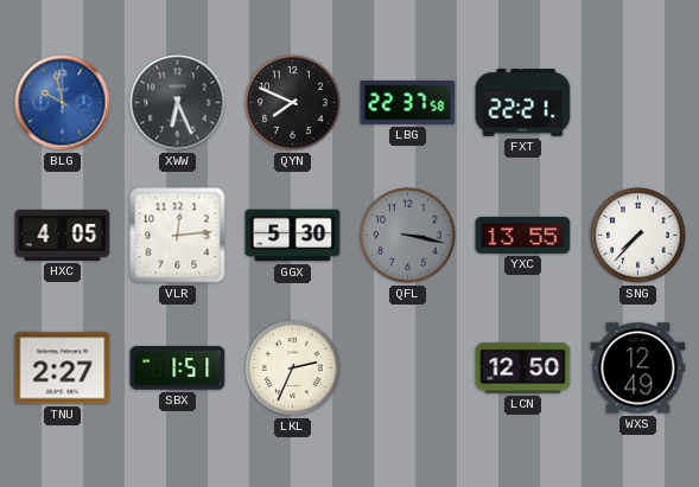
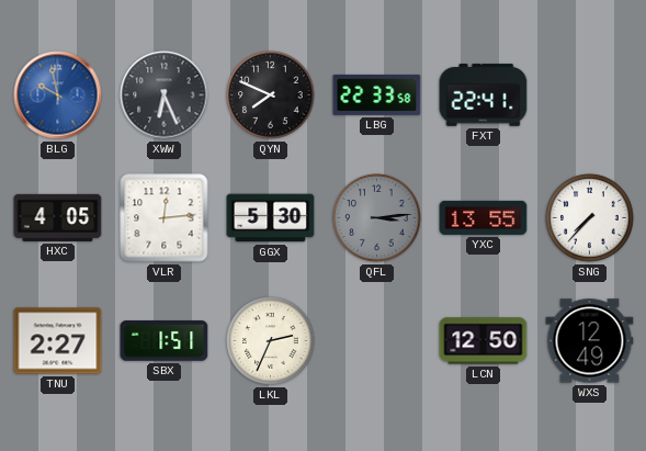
LBG: 22:37 -> 22:33 (377, 94)
FXT: 22:21 -> 22:41 (484, 95)
QFL: 3:17 -> 3:14 (377, 218)
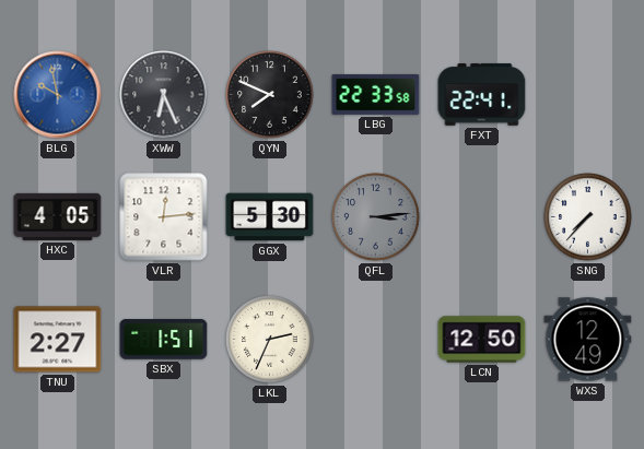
YXC: 13:55 -> none (484, 217)
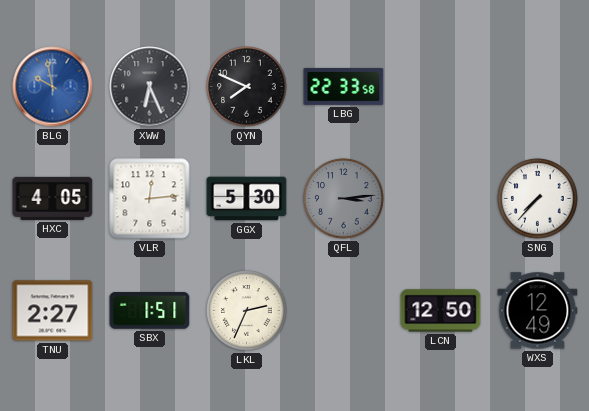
FXT: 22:41 -> none (482, 95)
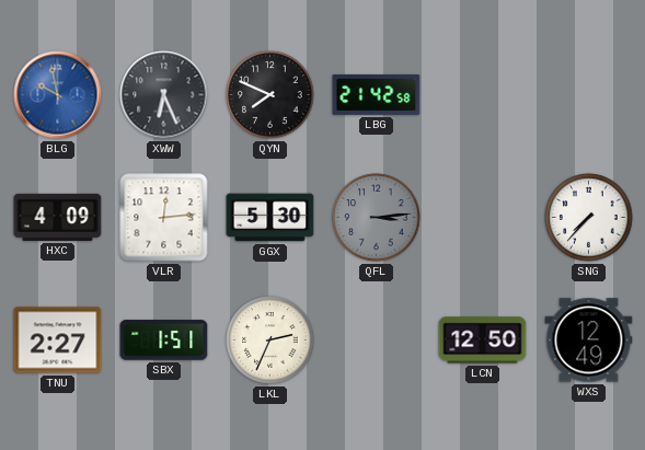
LBG: 22:33 -> 21:42 (377, 94)
HXC: 4:05 -> 4:09 (58, 217)
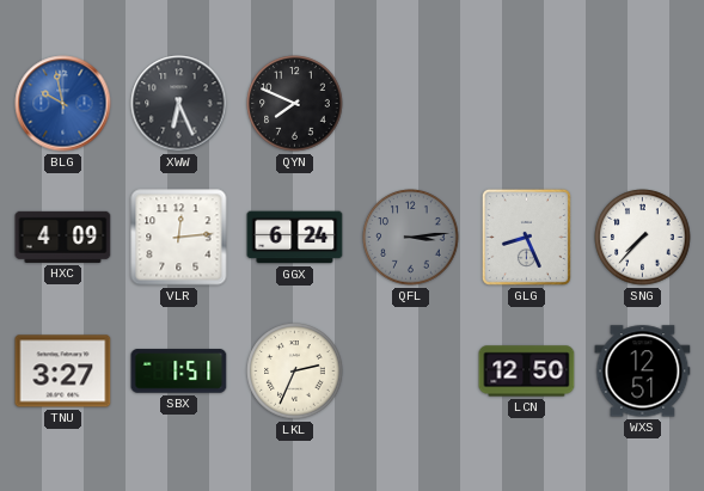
LBG: 21:42 -> none (377, 94)
GGX: 5:30 -> 6:24 (295, 238)
GLG: none -> 8:26 (526, 237)
TNU: 2:27 -> 3:27 (63, 372)
WXS: 12:49 -> 12:51 (643, 372)
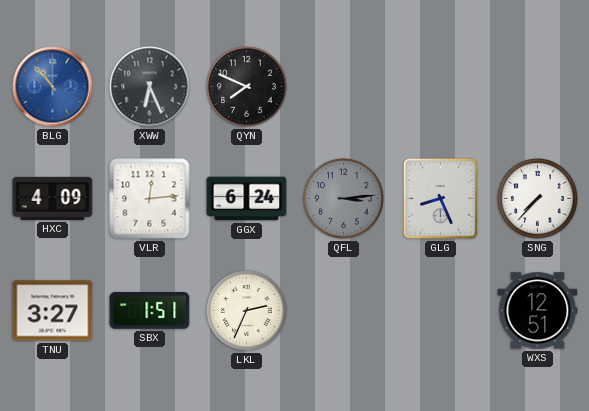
BLG: 9:58 -> 10:53 (53, 87)
LCN: 12:50 -> none (527, 372)
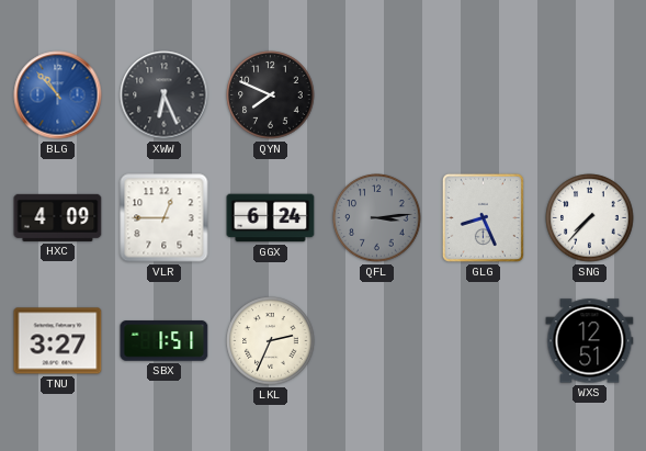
VLR: 12:14 -> 12:45 (165, 218)
